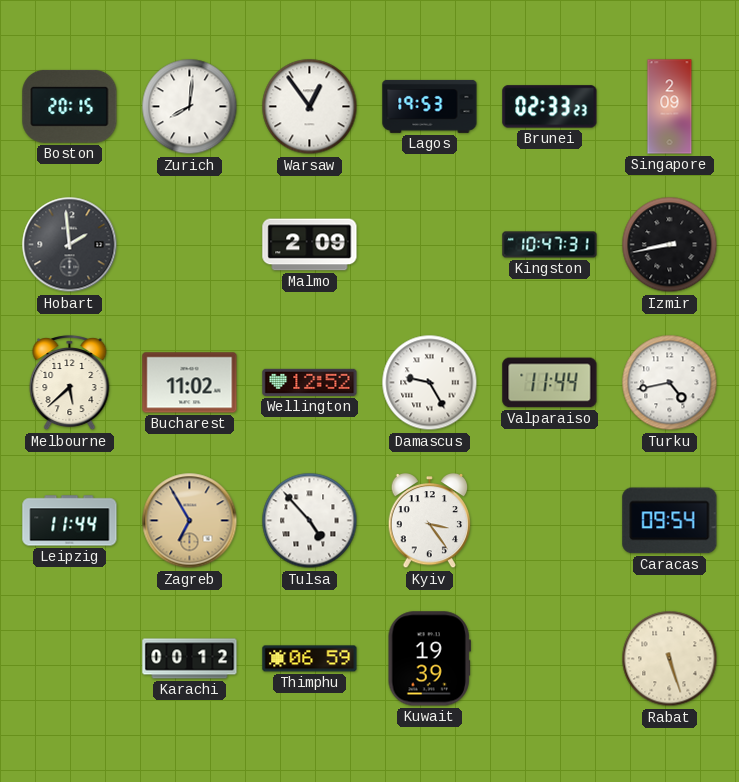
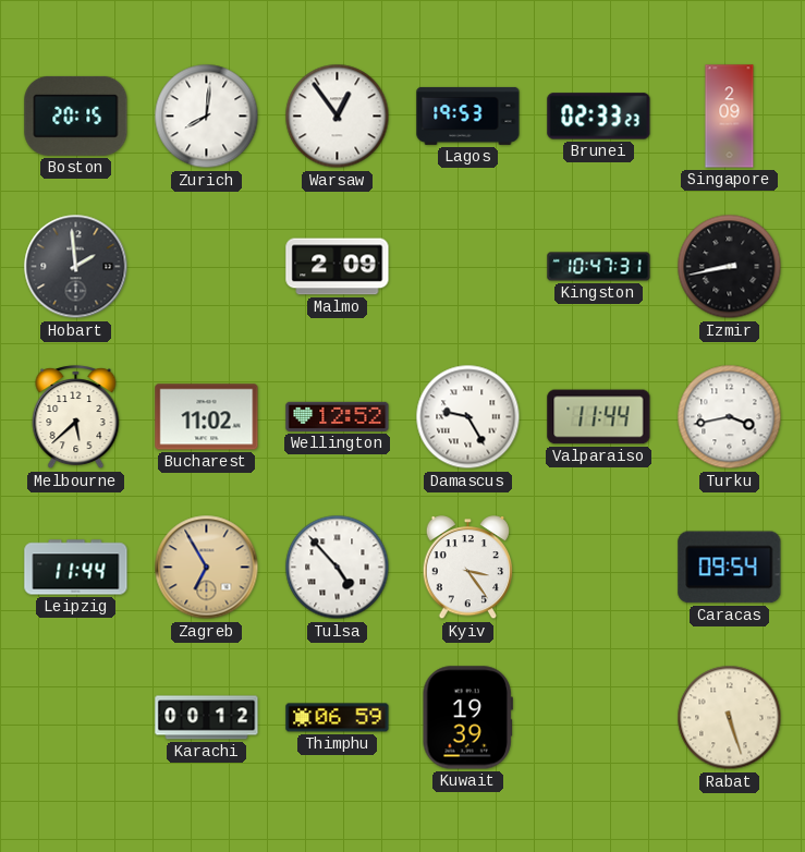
Turku: 4:43 -> 3:43 (730, 417)
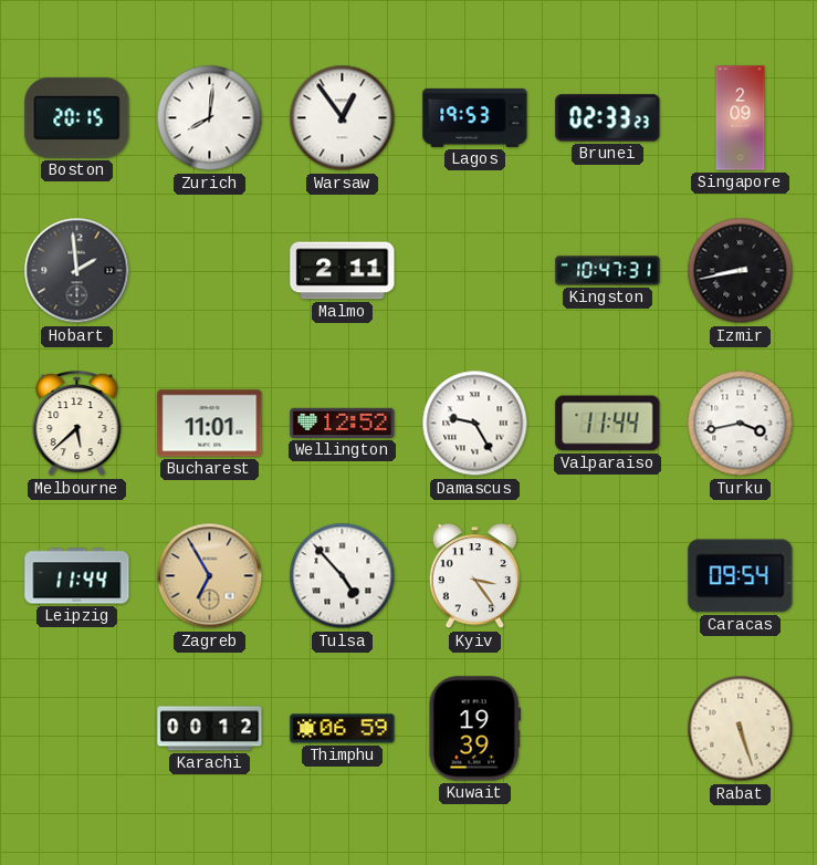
Malmo: 2:09 -> 2:11 (343, 271)
Bucharest: 11:02 -> 11:01 (210, 424)
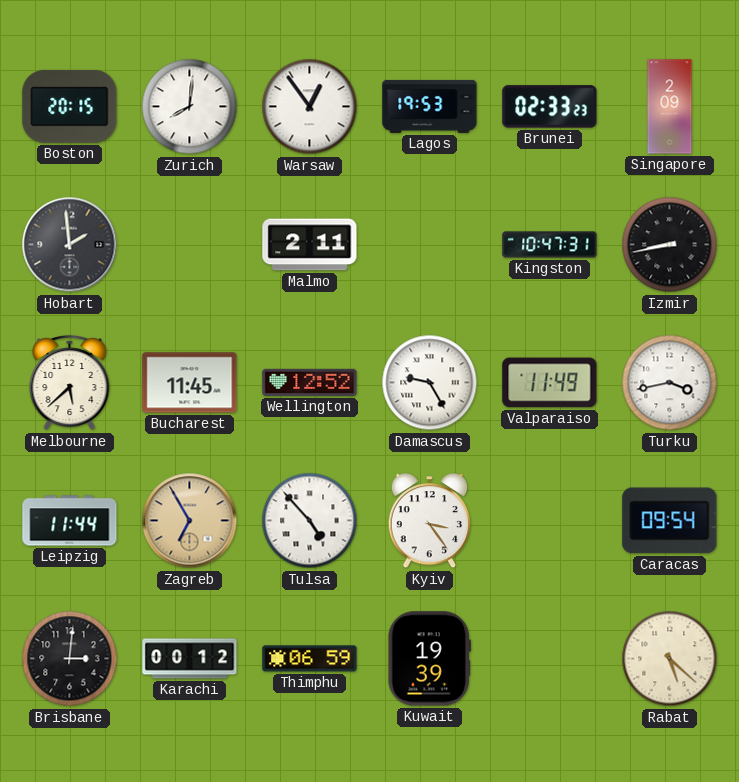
Bucharest: 11:01 -> 11:45 (190, 383)
Valparaiso: 11:44 -> 11:49 (550, 383)
Brisbane: none -> 3:01 (70, 659)
Rabat: 5:27 -> 5:22 (670, 659)
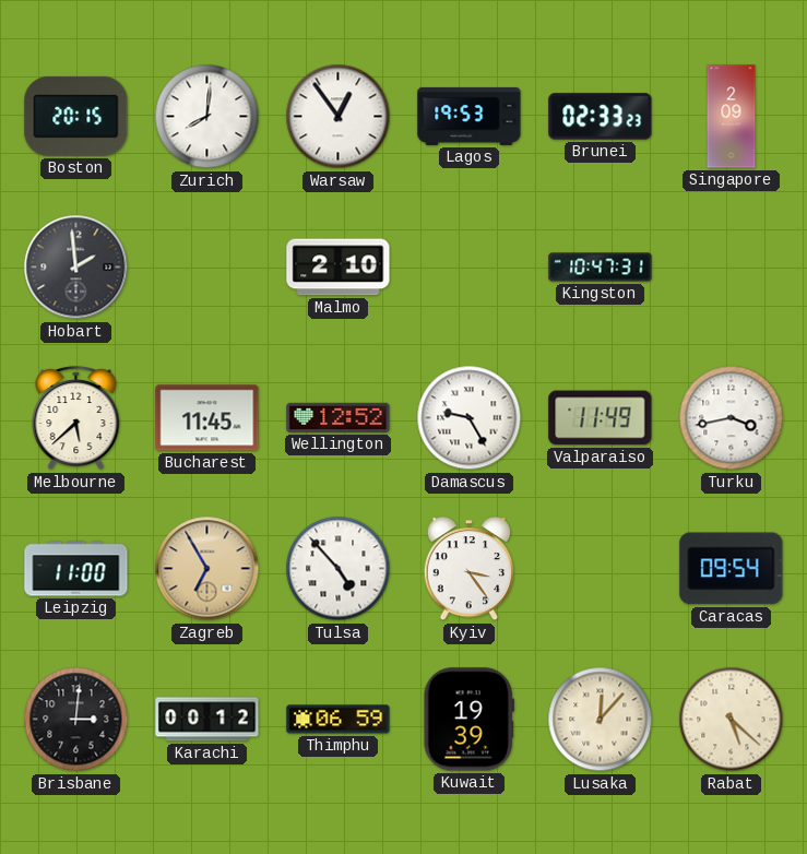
Malmo: 2:11 -> 2:10 (339, 268)
Izmir: 8:43 -> none (670, 245)
Leipzig: 11:44 -> 11:00 (76, 569)
Lusaka: none -> 12:07 (601, 720)
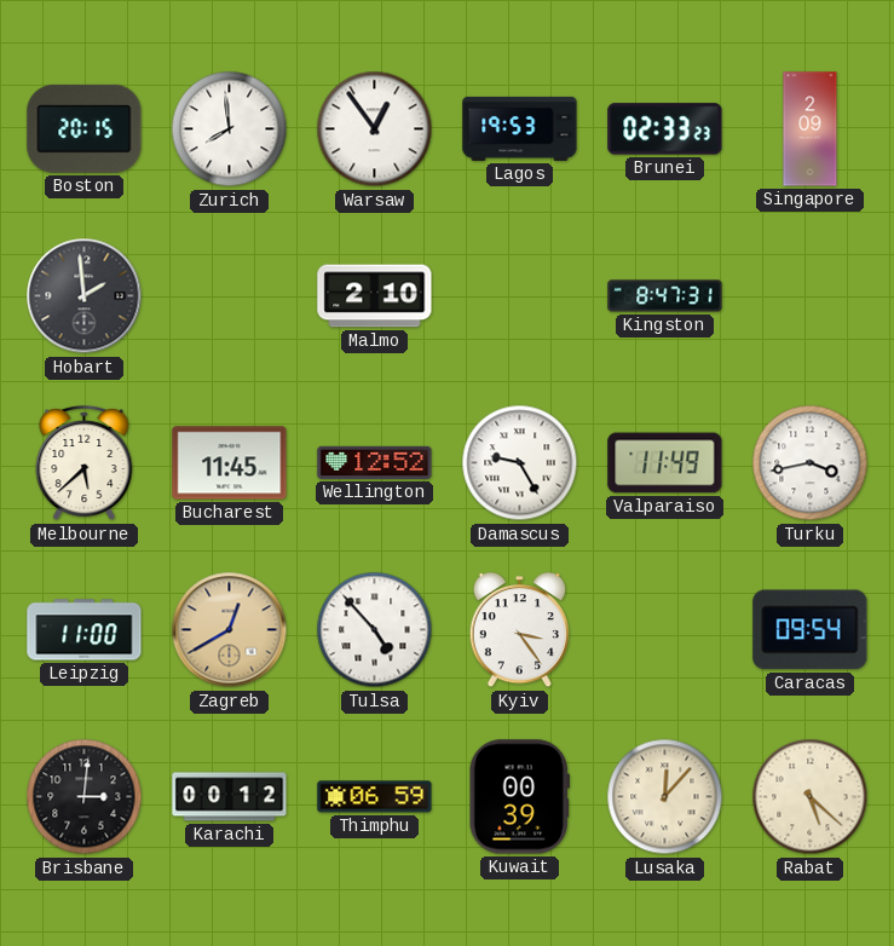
Zurich: 8:01 -> 7:59 (230, 129)
Kingston: 10:47 -> 8:47 (665, 296)
Zagreb: 6:55 -> 12:40 (230, 630)
Kuwait: 19:39 -> 00:39 (519, 797)
